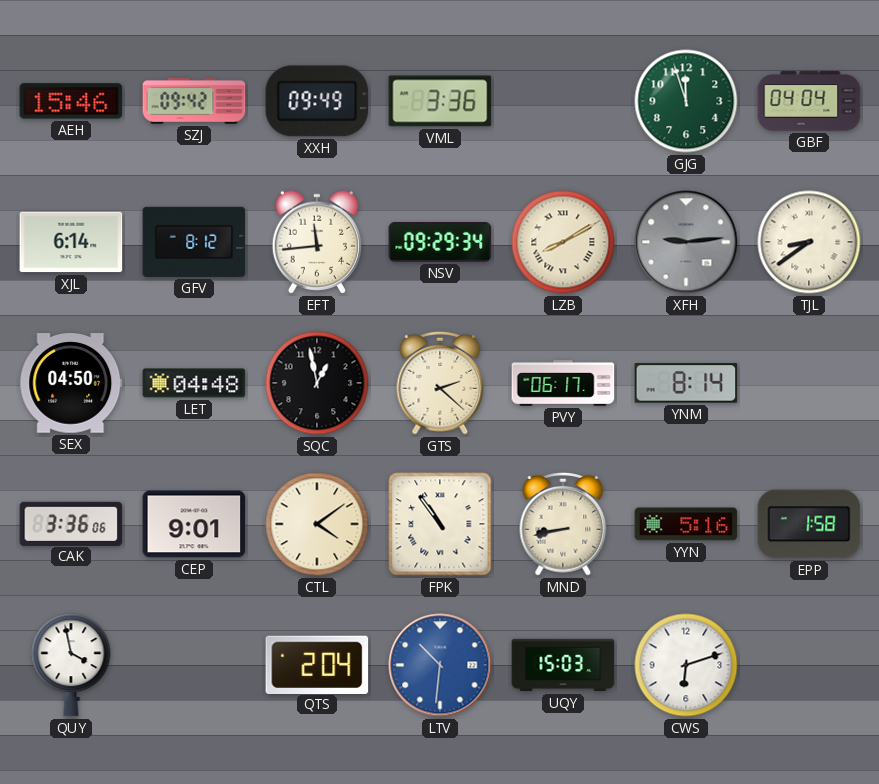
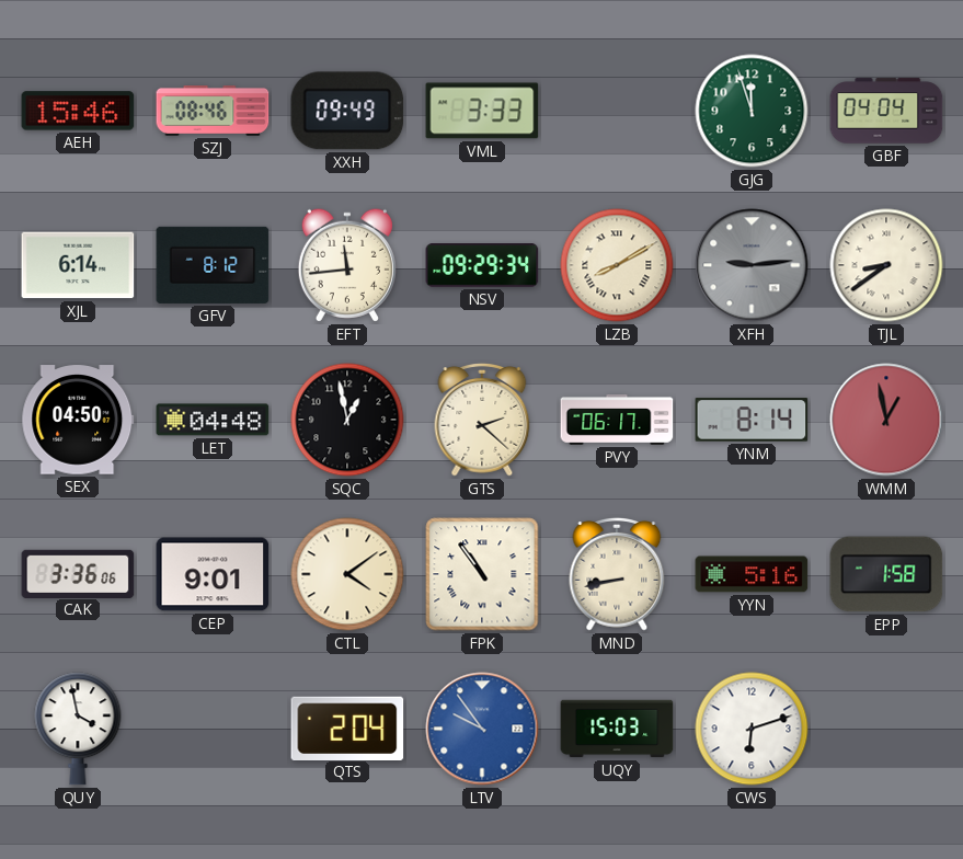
SZJ: 09:42 -> 08:46 (213, 111)
VML: 3:36 -> 3:33 (482, 111)
WMM: none -> 12:58 (886, 420)
LTV: 10:31 -> 9:54 (482, 729)
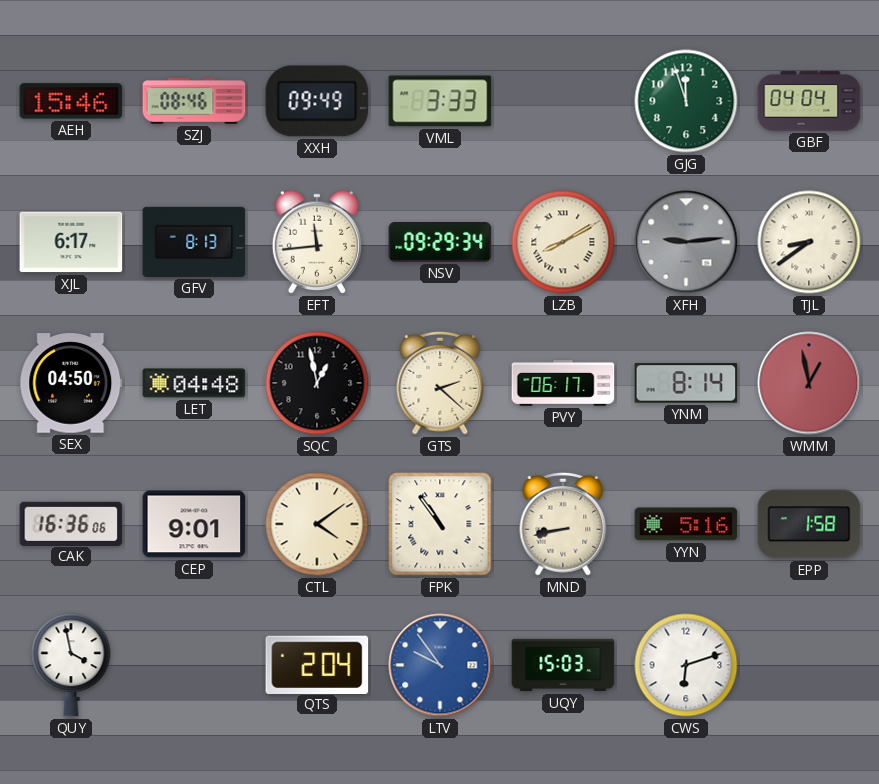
XJL: 6:14 -> 6:17 (71, 242)
GFV: 8:12 -> 8:13 (194, 242)
CAK: 3:36 -> 16:36 (71, 523)
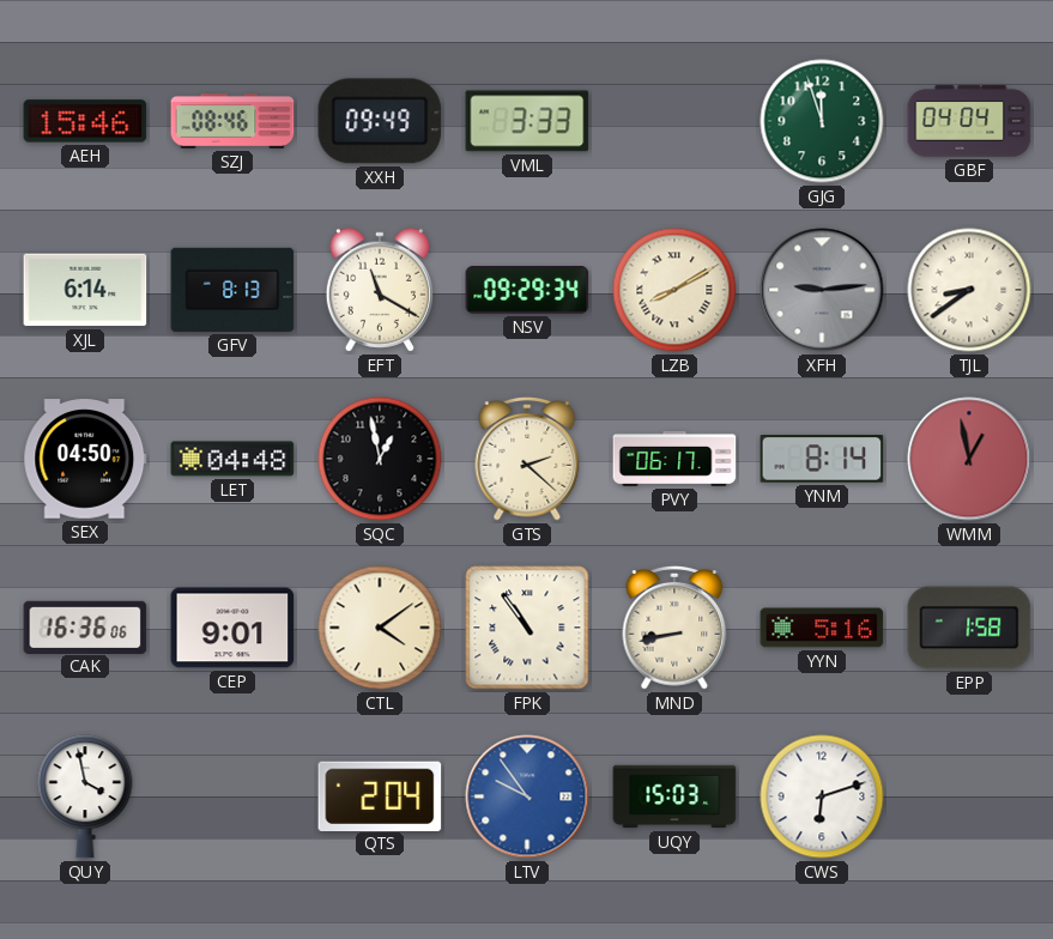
XJL: 6:17 -> 6:14 (85, 290)
EFT: 11:44 -> 11:20 (380, 290)
